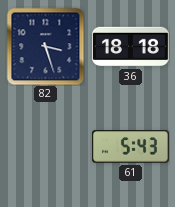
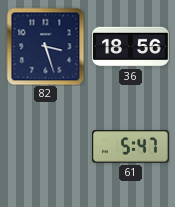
36: 18:18 -> 18:56 (131, 47)
61: 5:43 -> 5:47 (131, 147)
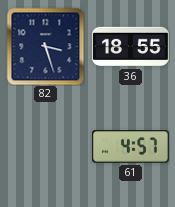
36: 18:56 -> 18:55 (131, 47)
61: 5:47 -> 4:57 (131, 147)
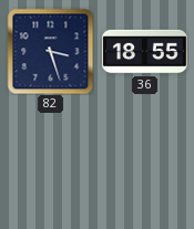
61: 4:57 -> none (131, 147)
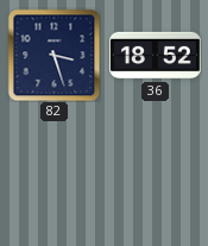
36: 18:55 -> 18:52 (156, 56)
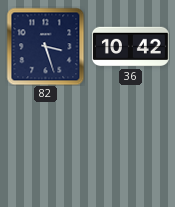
36: 18:52 -> 10:42 (131, 47)
